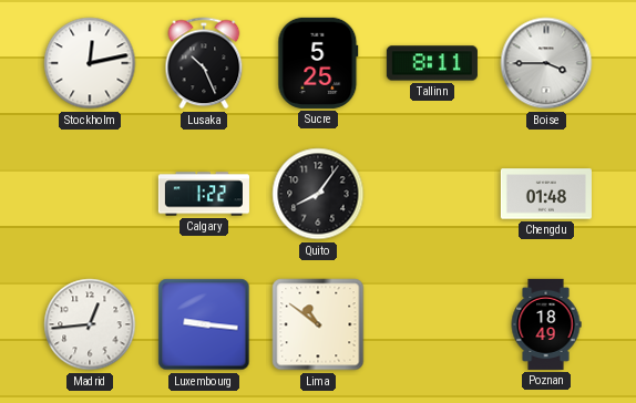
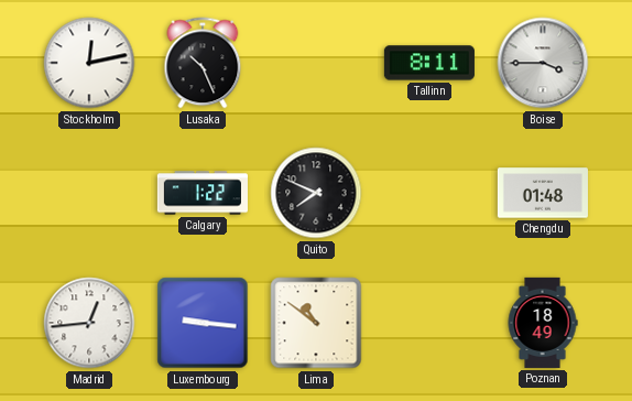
Sucre: 5:25 -> none (318, 63)
Quito: 8:06 -> 7:49 (316, 193)
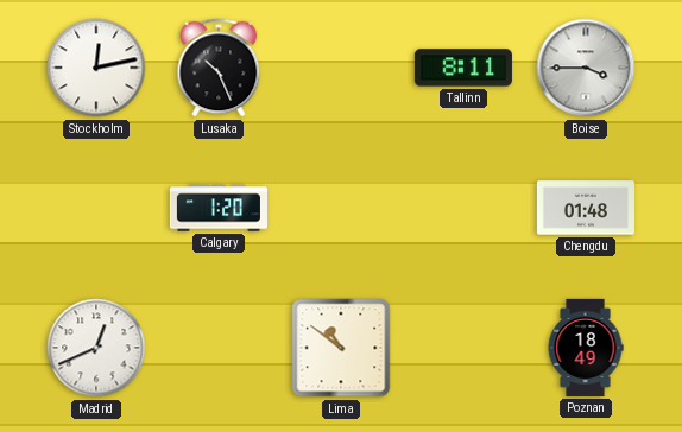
Calgary: 1:22 -> 1:20 (219, 208)
Quito: 7:49 -> none (316, 193)
Madrid: 12:44 -> 12:41 (96, 348)
Luxembourg: 9:16 -> none (203, 323)
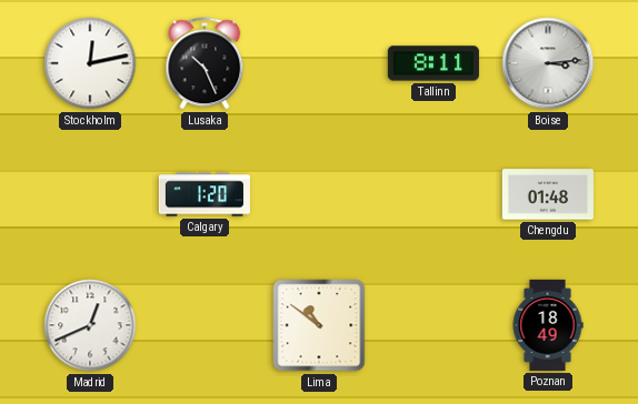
Boise: 3:45 -> 3:14 (548, 63)
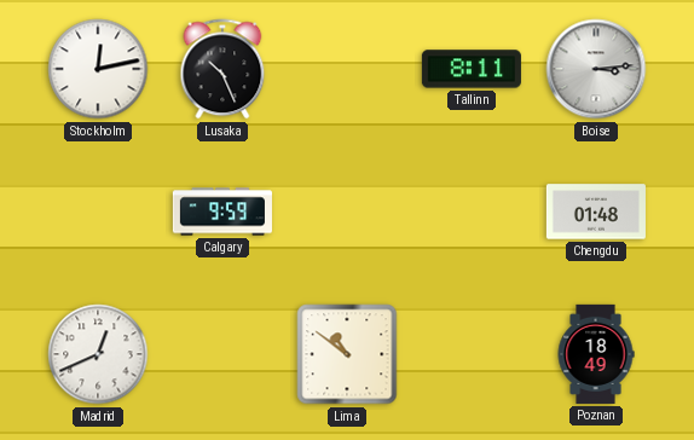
Calgary: 1:20 -> 9:59 (222, 212)
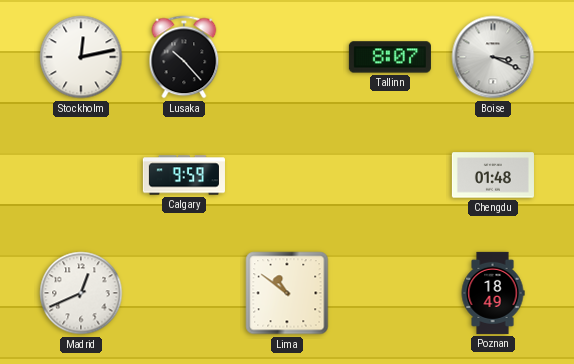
Lusaka: 10:26 -> 10:23 (184, 57)
Tallinn: 8:11 -> 8:07 (390, 57)
Boise: 3:14 -> 3:19 (493, 57)
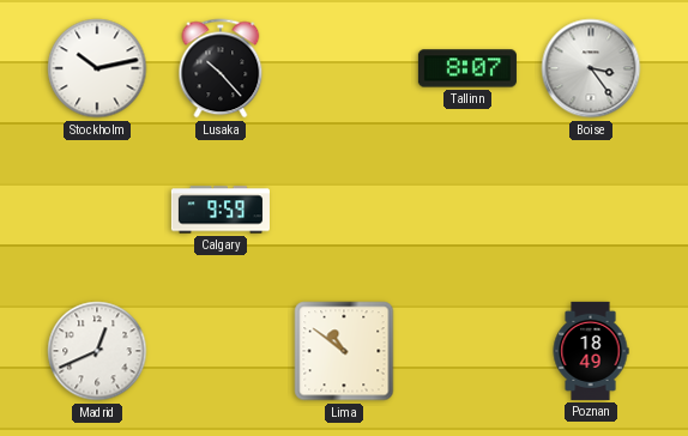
Stockholm: 12:13 -> 10:13 (97, 68)
Boise: 3:19 -> 3:24 (591, 68)
Chengdu: 01:48 -> none (493, 175)
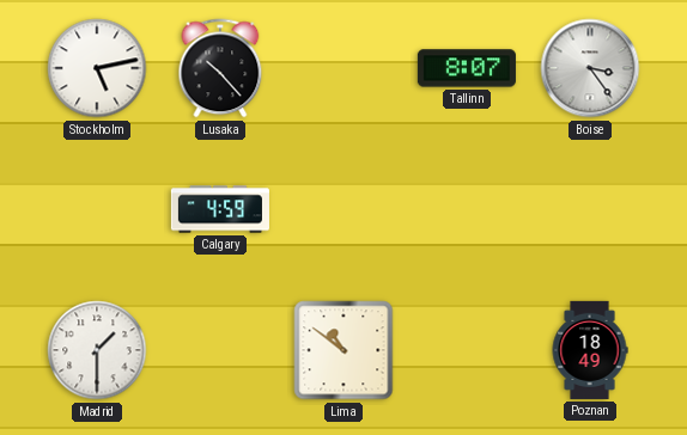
Stockholm: 10:13 -> 5:13 (97, 68)
Calgary: 9:59 -> 4:59 (220, 209)
Madrid: 12:41 -> 1:30 (97, 350)
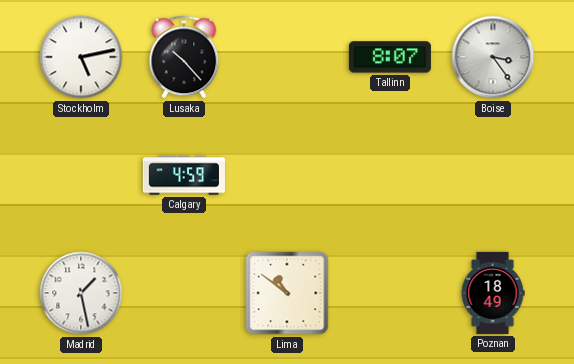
Madrid: 1:30 -> 1:28 (81, 293)
